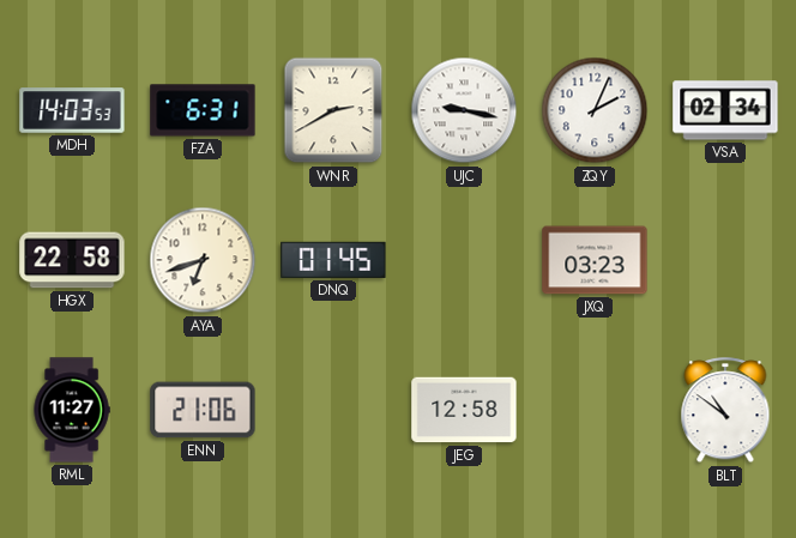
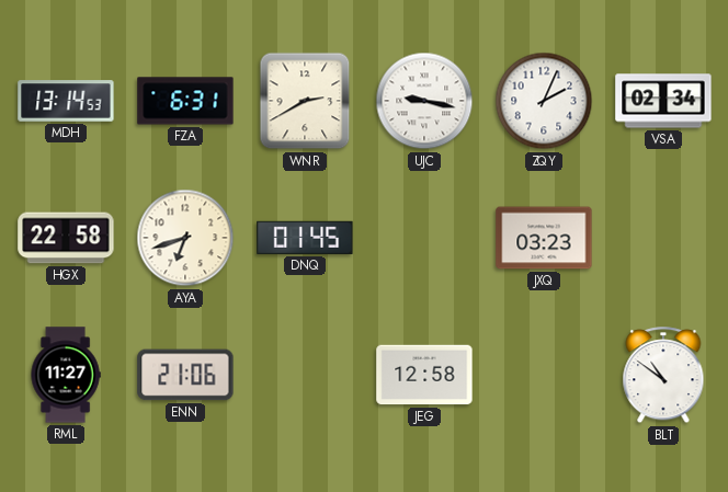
MDH: 14:03 -> 13:14 (66, 101)
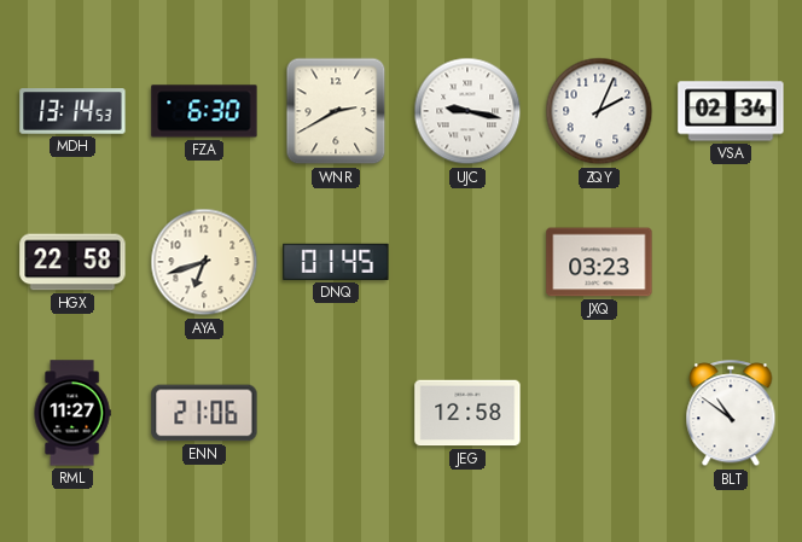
FZA: 6:31 -> 6:30 (204, 111)
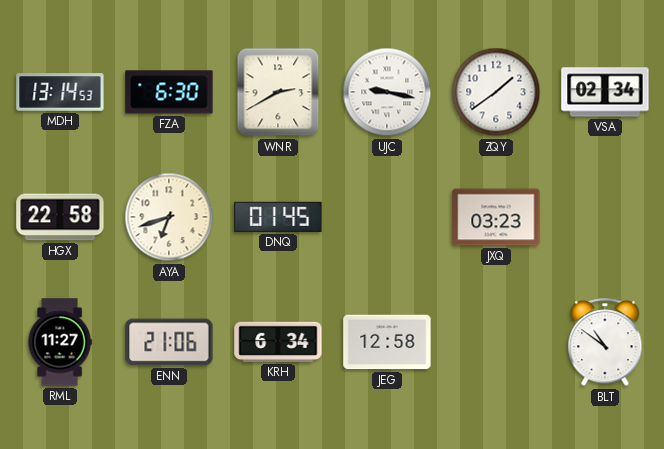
ZQY: 2:04 -> 1:39 (496, 92)
KRH: none -> 6:34 (278, 342)
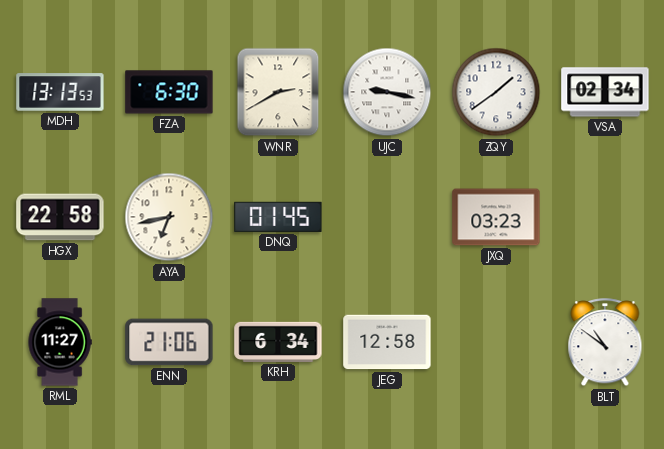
MDH: 13:14 -> 13:13 (60, 92)
AYA: 6:42 -> 6:43 (169, 217)
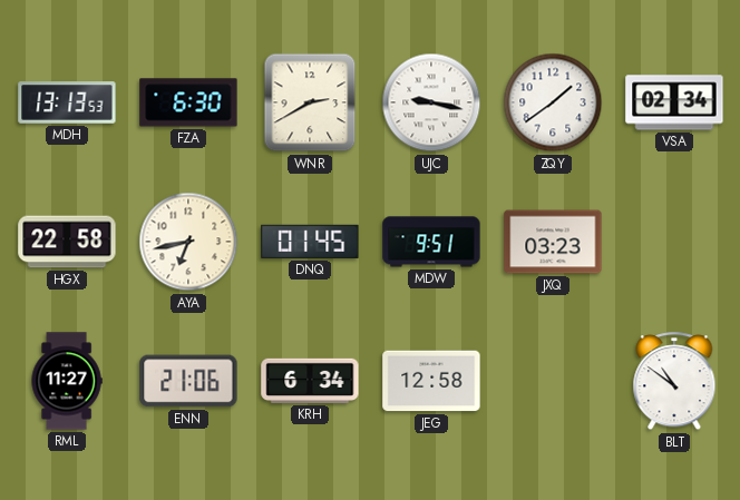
MDW: none -> 9:51 (431, 242)
